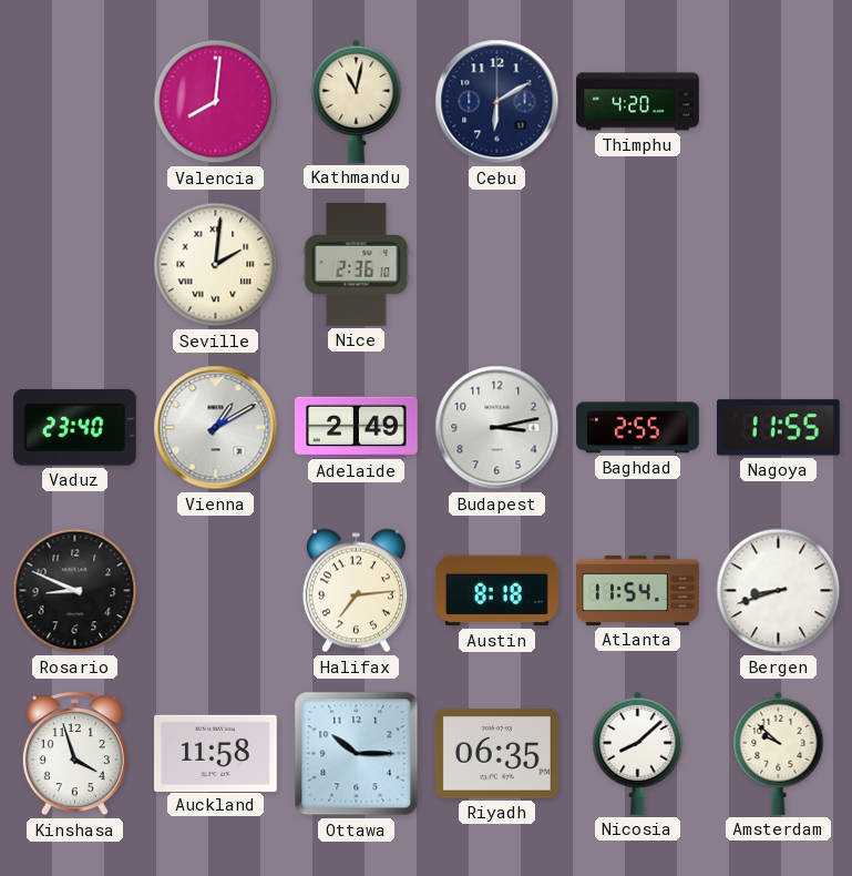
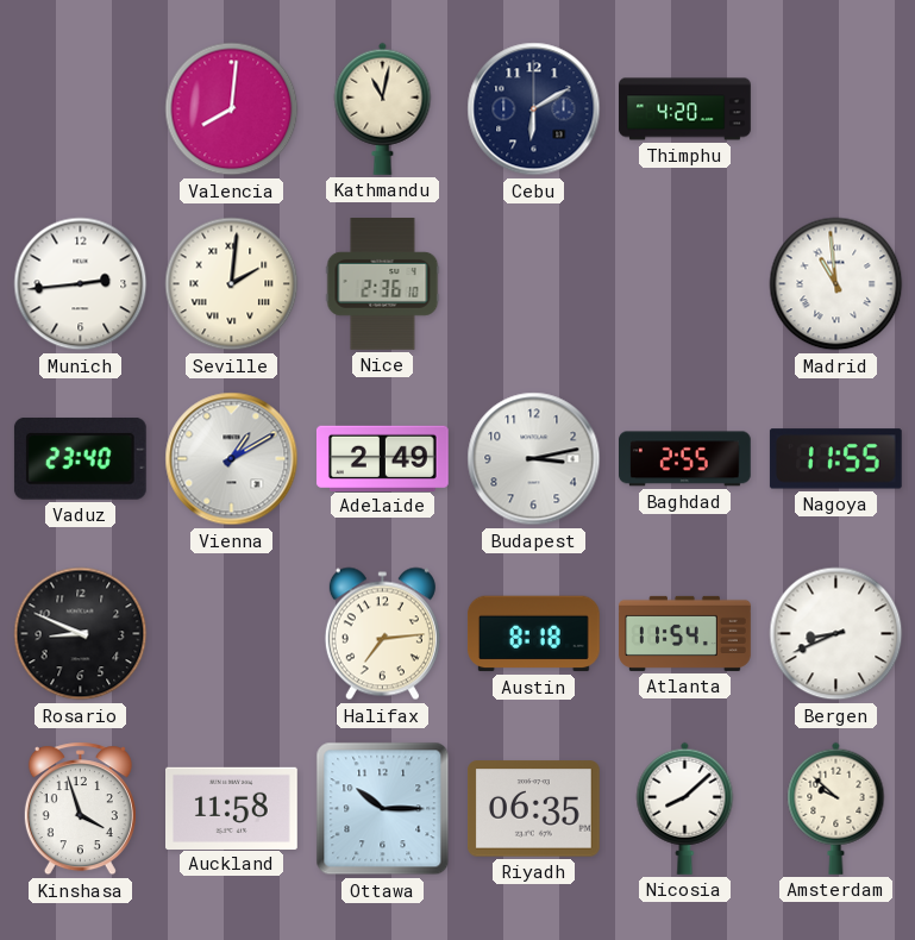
Munich: none -> 2:44 (81, 284)
Madrid: none -> 10:59 (836, 284)
Bergen: 8:42 -> 8:41 (836, 634)
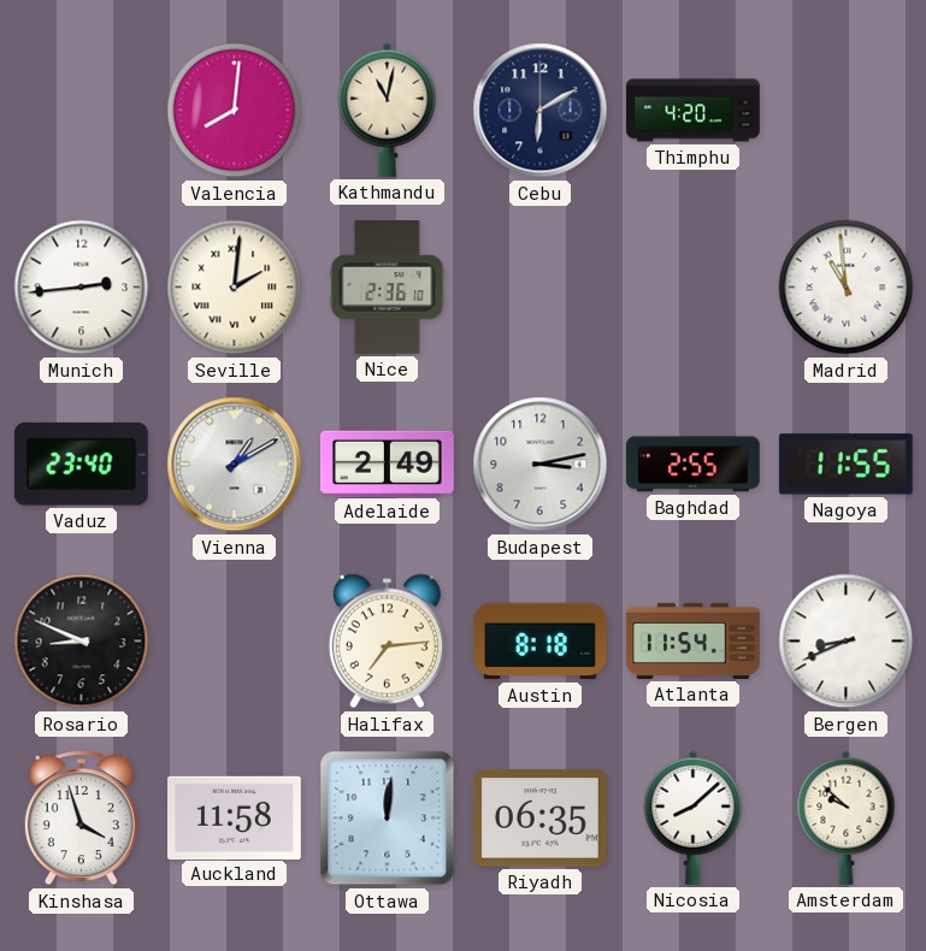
Ottawa: 10:15 -> 12:01 (388, 819)
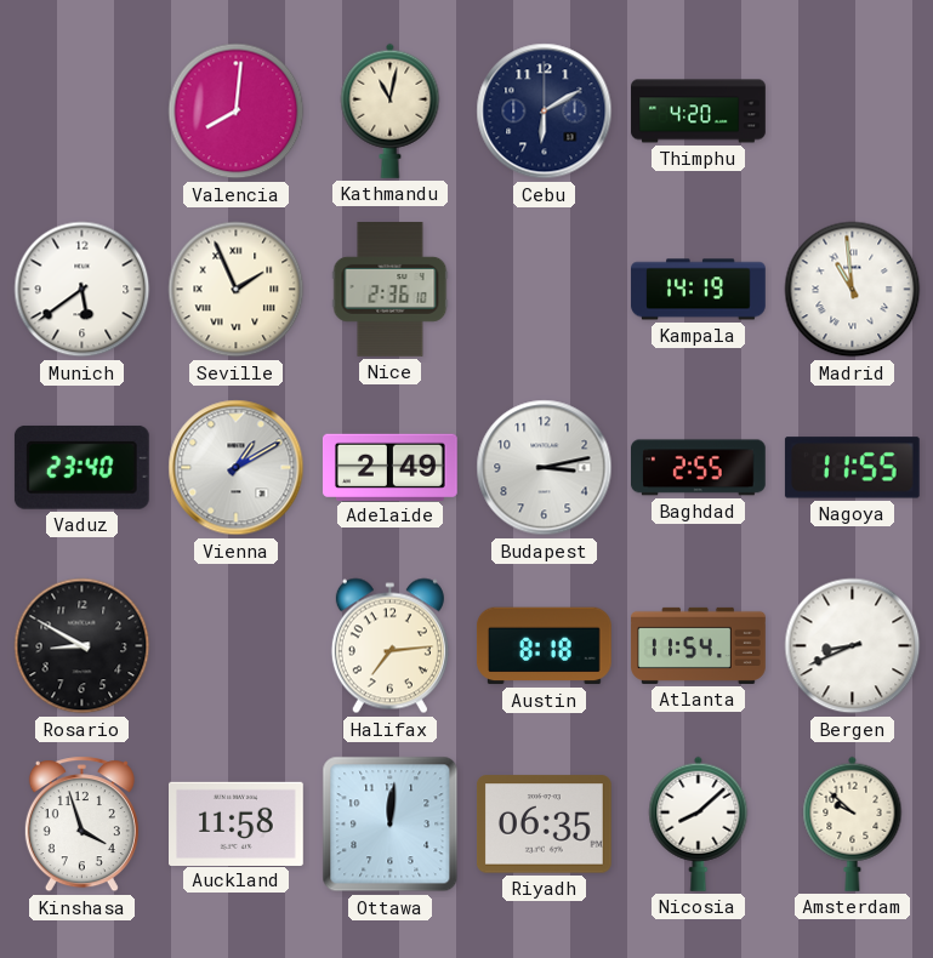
Munich: 2:44 -> 5:39 (83, 290)
Seville: 2:01 -> 1:56 (237, 290)
Kampala: none -> 14:19 (699, 290)
Rosario: 8:49 -> 8:50 (83, 646)
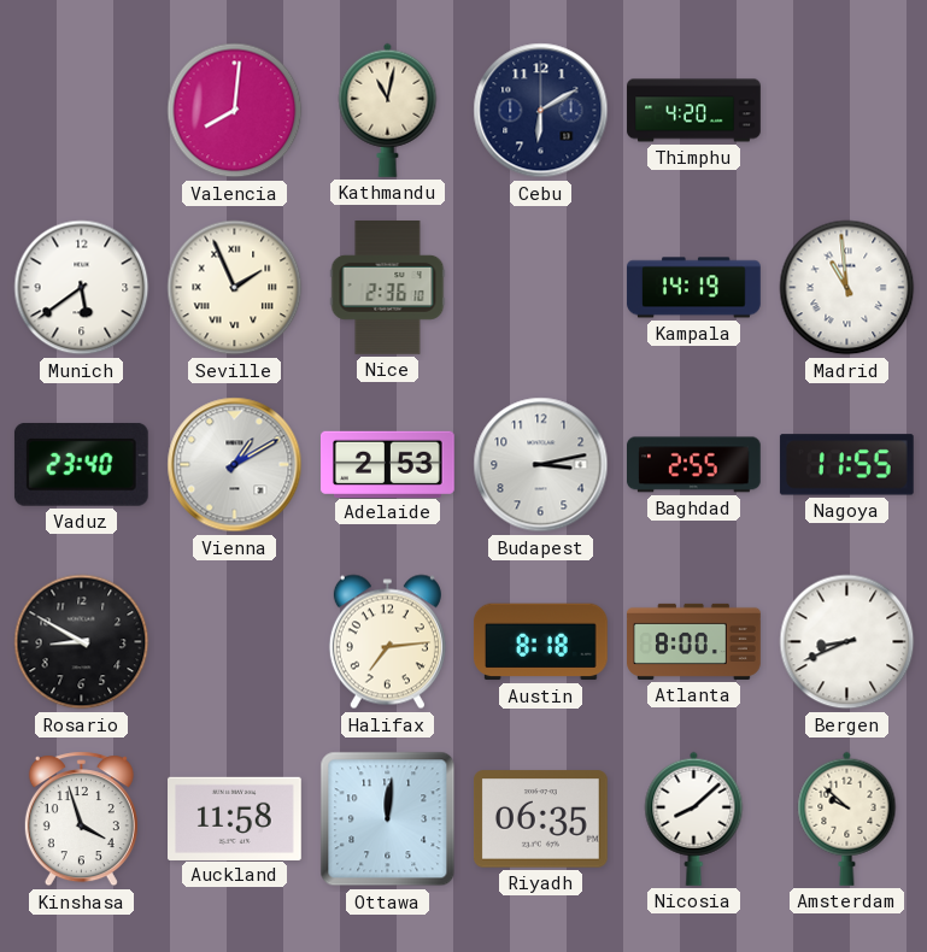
Adelaide: 2:49 -> 2:53 (387, 464)
Atlanta: 11:54 -> 8:00 (694, 641)
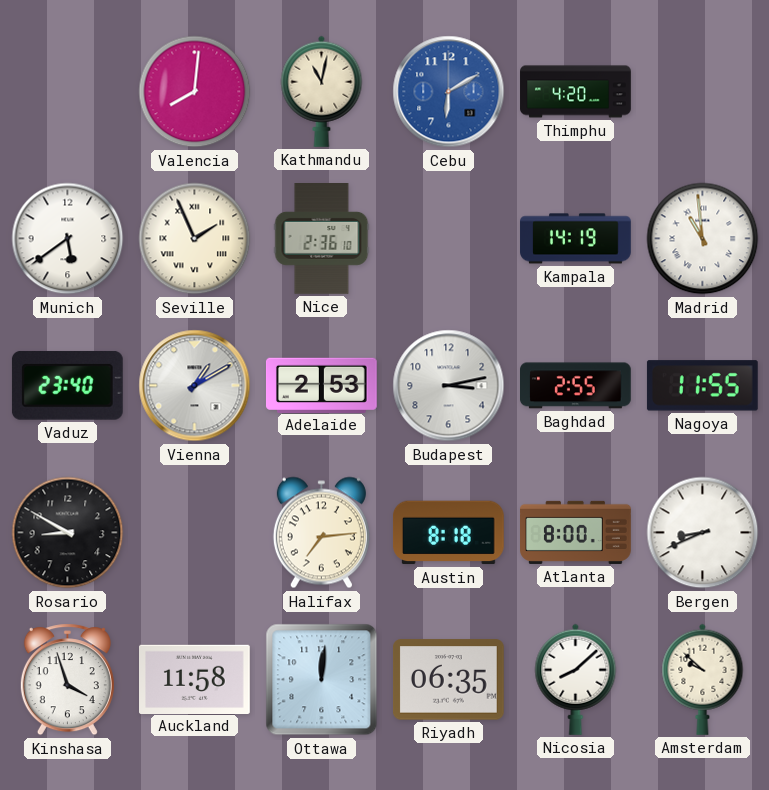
Cebu dial: navy -> blue (449, 92)
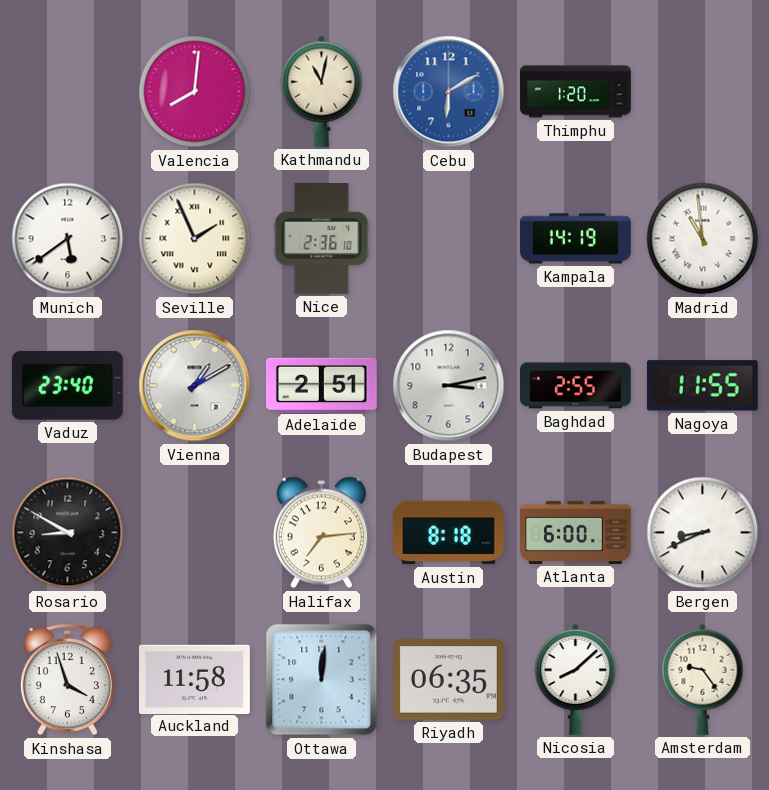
Thimphu: 4:20 -> 1:20 (576, 92)
Adelaide: 2:53 -> 2:51 (321, 385)
Atlanta: 8:00 -> 6:00 (576, 532)
Amsterdam: 9:52 -> 9:24 (703, 679)
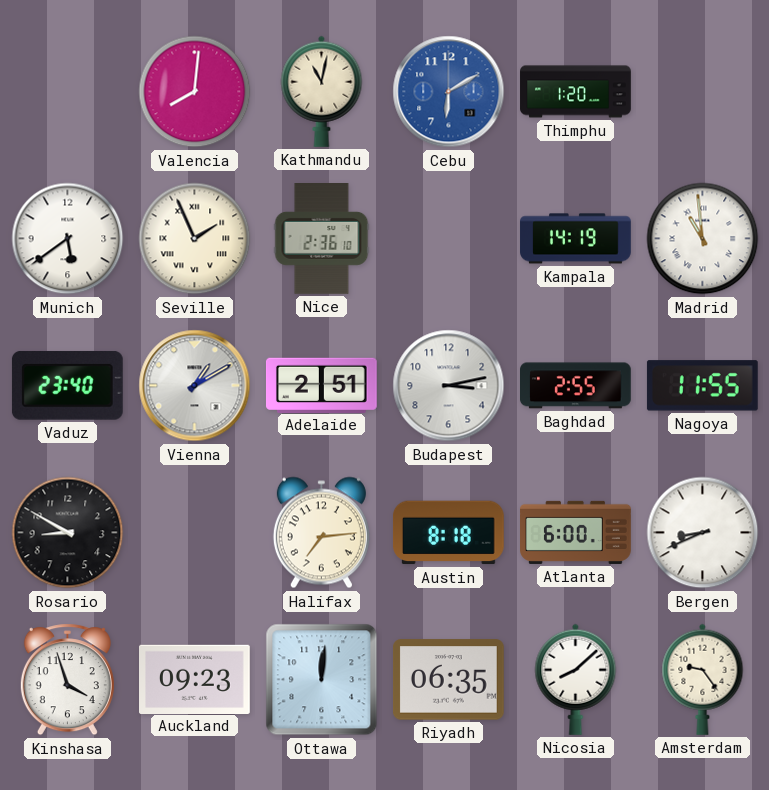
Auckland: 11:58 -> 09:23 (195, 679)
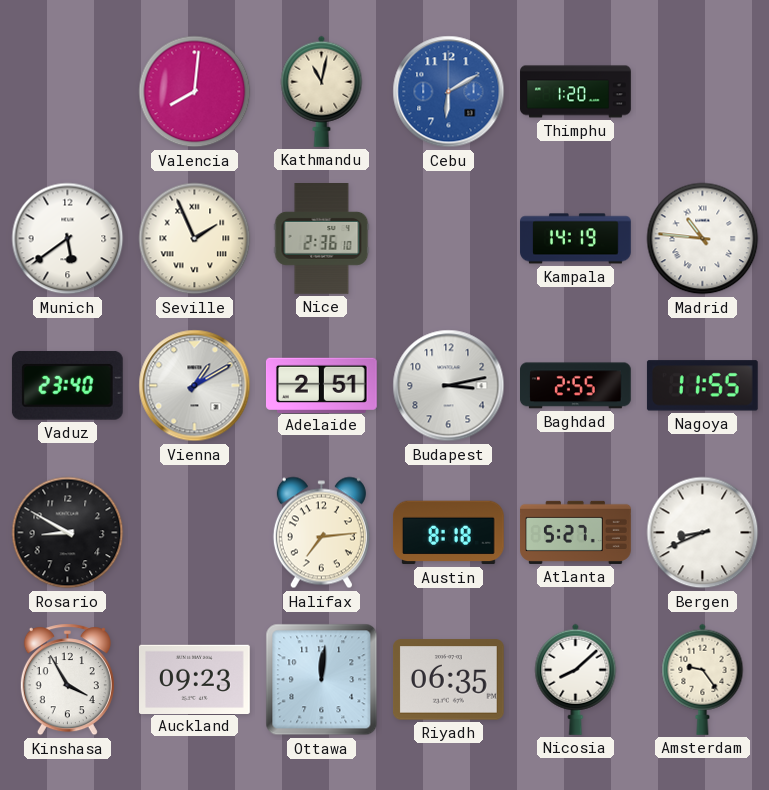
Madrid: 10:59 -> 10:46 (703, 239)
Atlanta: 6:00 -> 5:27 (576, 532)
Kinshasa: 3:57 -> 3:55 (67, 680)
